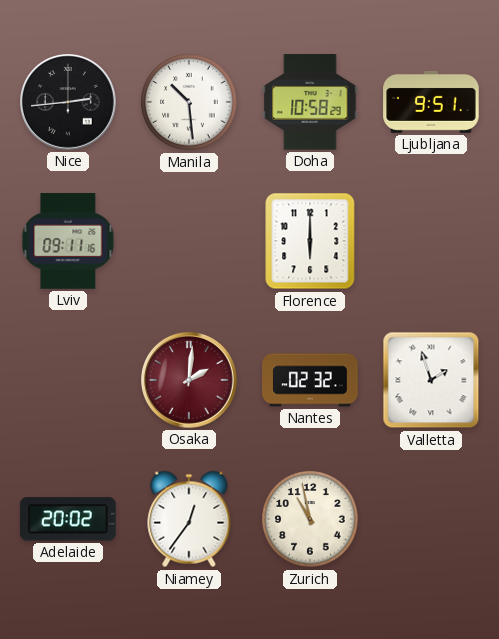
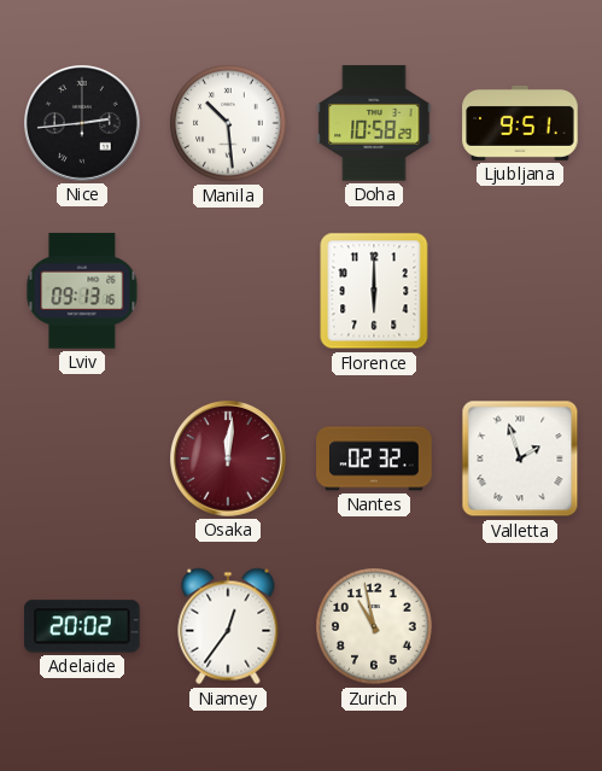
Lviv: 09:11 -> 09:13 (82, 291)
Osaka: 2:01 -> 12:01 (229, 460)
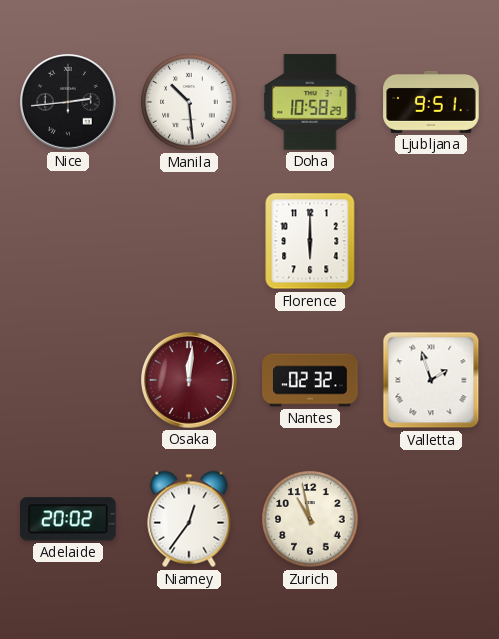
Lviv: 09:13 -> none (82, 291)
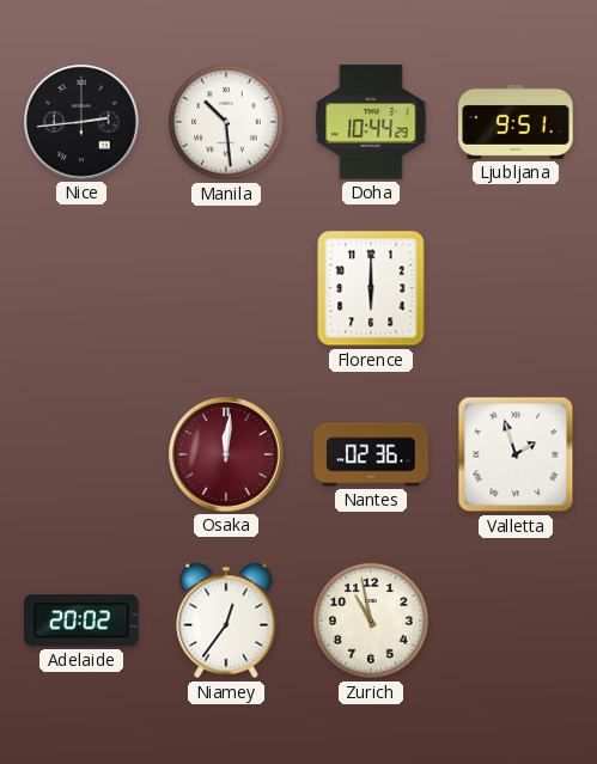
Doha: 10:58 -> 10:44 (371, 122)
Nantes: 02:32 -> 02:36 (371, 454)
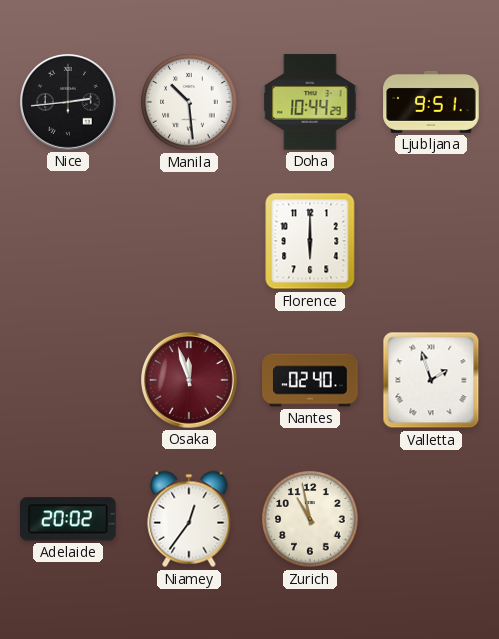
Osaka: 12:01 -> 11:57 (190, 381)
Nantes: 02:36 -> 02:40 (310, 380)
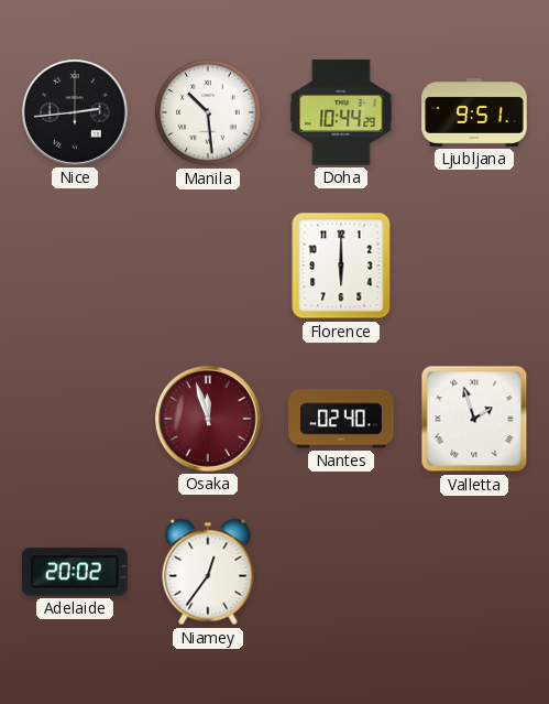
Zurich: 10:58 -> none (310, 519)
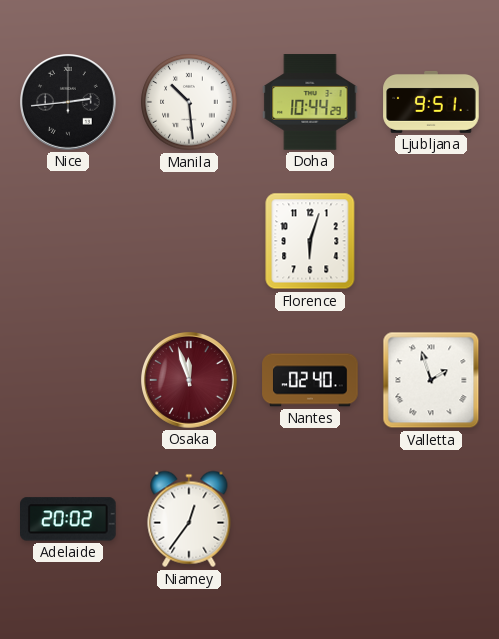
Florence: 6:00 -> 6:03 (310, 241)
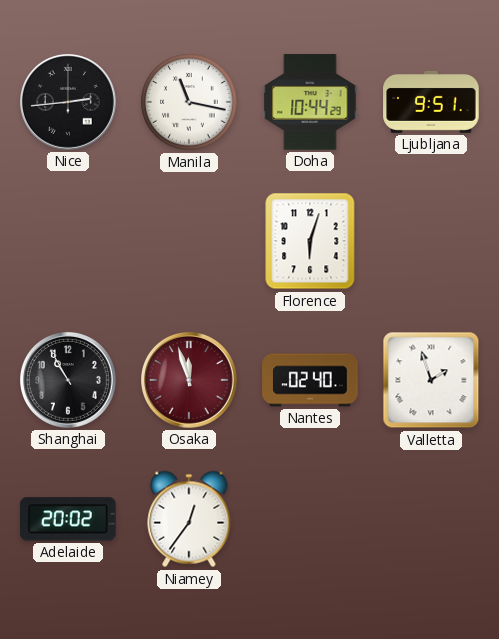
Manila: 10:29 -> 11:17 (189, 102)
Shanghai: none -> 10:55 (69, 381)
